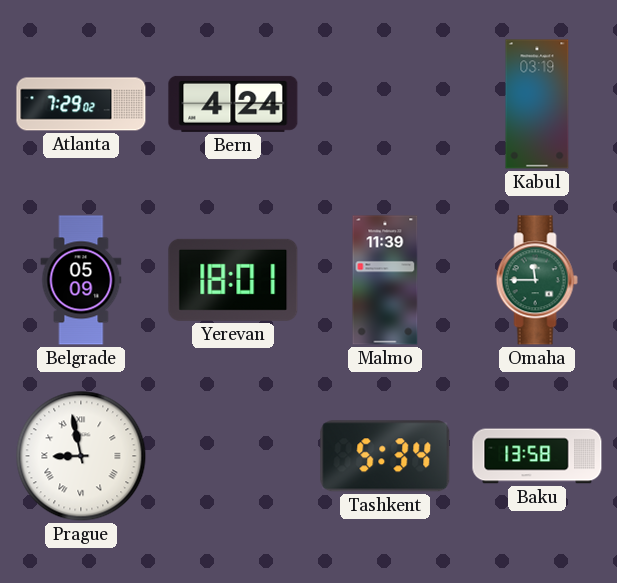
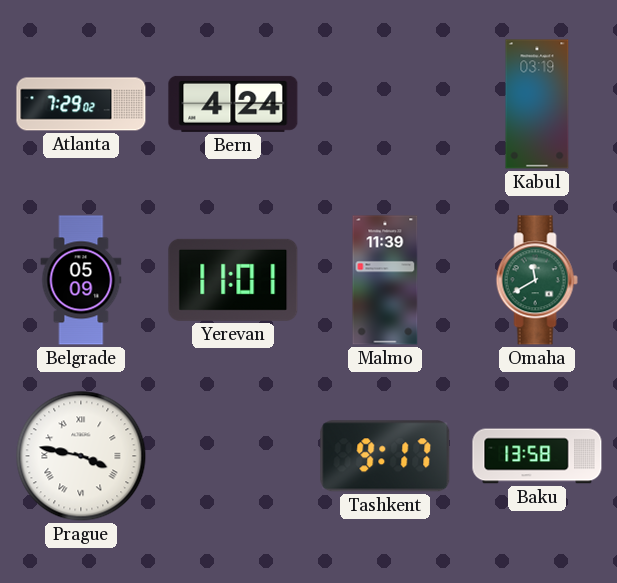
Yerevan: 18:01 -> 11:01 (233, 280)
Omaha: 11:45 -> 11:40 (537, 280)
Prague: 8:58 -> 3:47 (81, 456)
Tashkent: 5:34 -> 9:17 (385, 456)
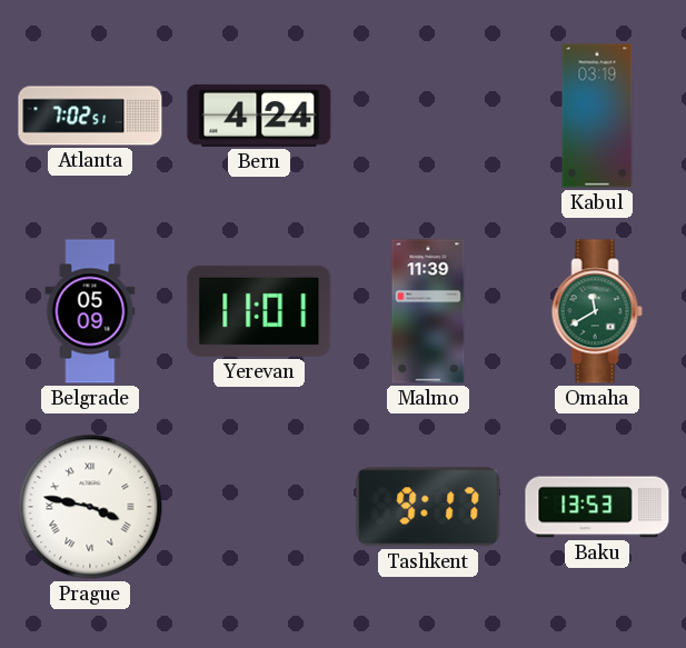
Atlanta: 7:29 -> 7:02 (90, 116)
Baku: 13:58 -> 13:53 (597, 507)
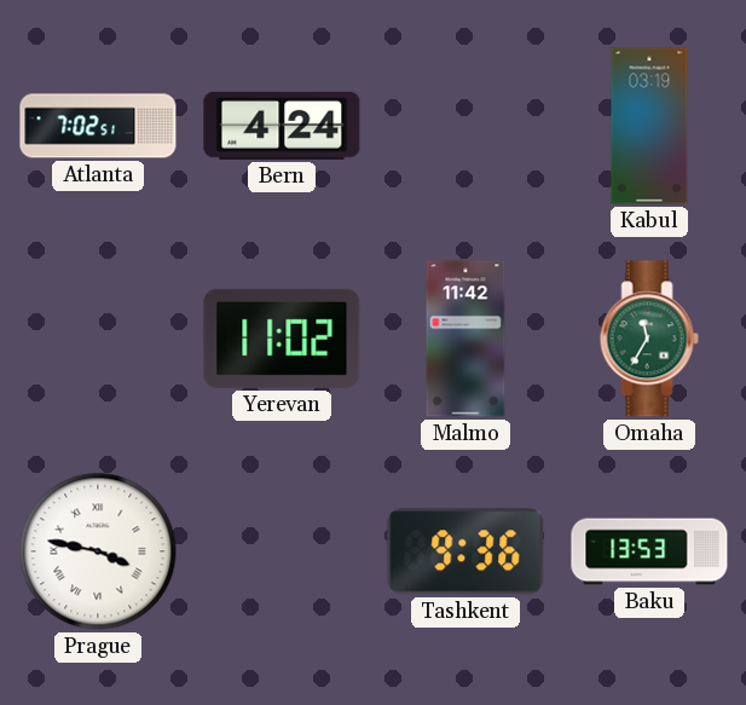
Belgrade: 05:09 -> none (90, 311)
Yerevan: 11:01 -> 11:02 (282, 339)
Malmo: 11:39 -> 11:42 (465, 339)
Omaha: 11:40 -> 11:35 (649, 339)
Tashkent: 9:17 -> 9:36 (465, 551)
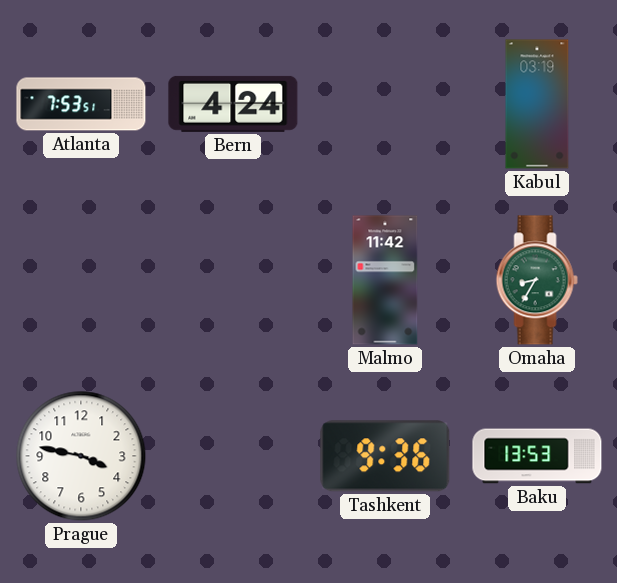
Atlanta: 7:02 -> 7:53 (81, 104)
Yerevan: 11:02 -> none (282, 339)
Omaha: 11:35 -> 8:35 (537, 280)
Prague numerals: Roman -> Arabic (81, 456)
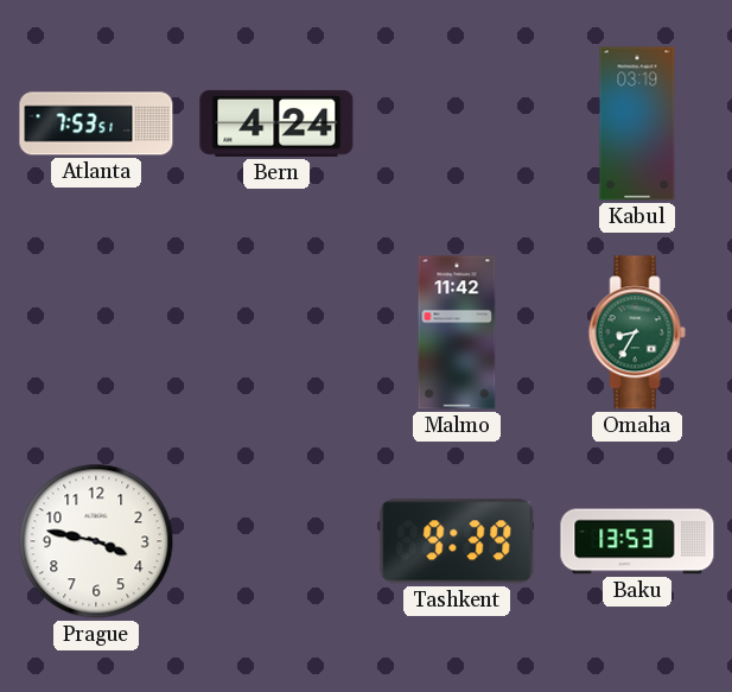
Tashkent: 9:36 -> 9:39 (457, 541)
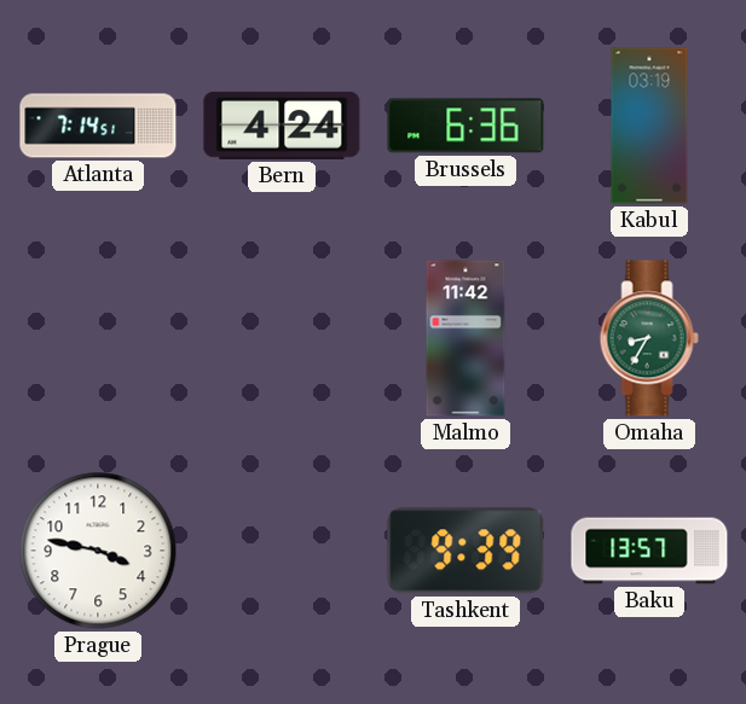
Atlanta: 7:53 -> 7:14 (98, 126)
Brussels: none -> 6:36 (465, 126)
Baku: 13:53 -> 13:57 (649, 551)
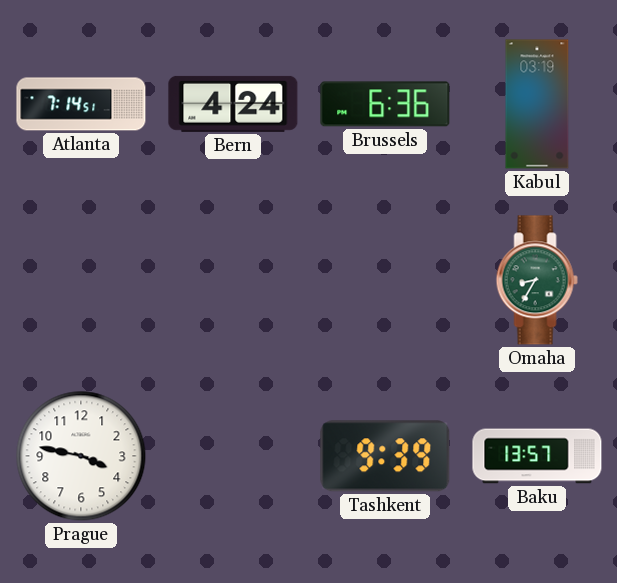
Malmo: 11:42 -> none (465, 338)
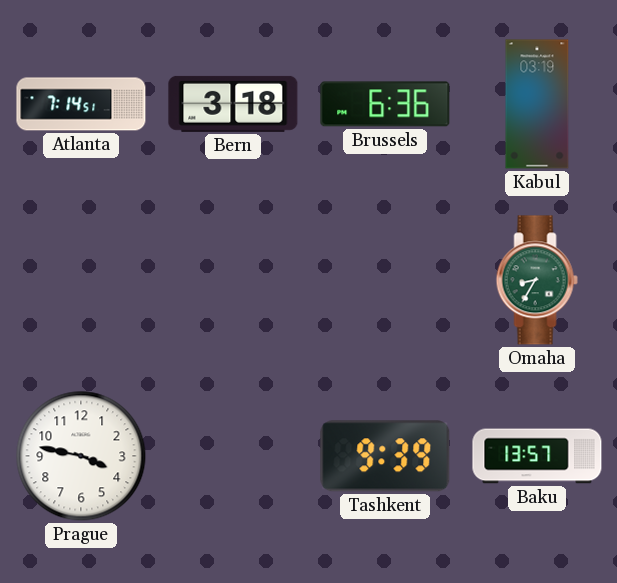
Bern: 4:24 -> 3:18 (233, 104)
